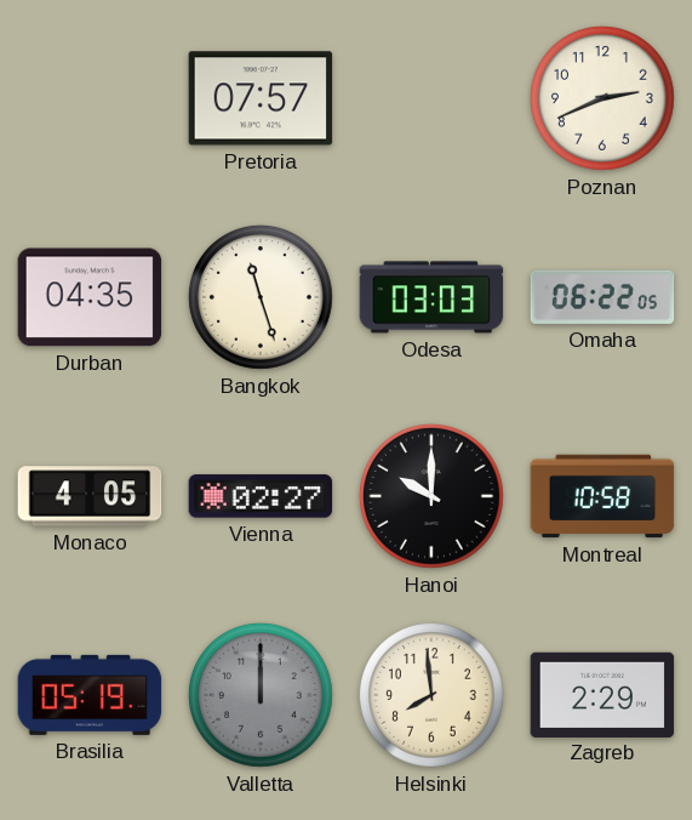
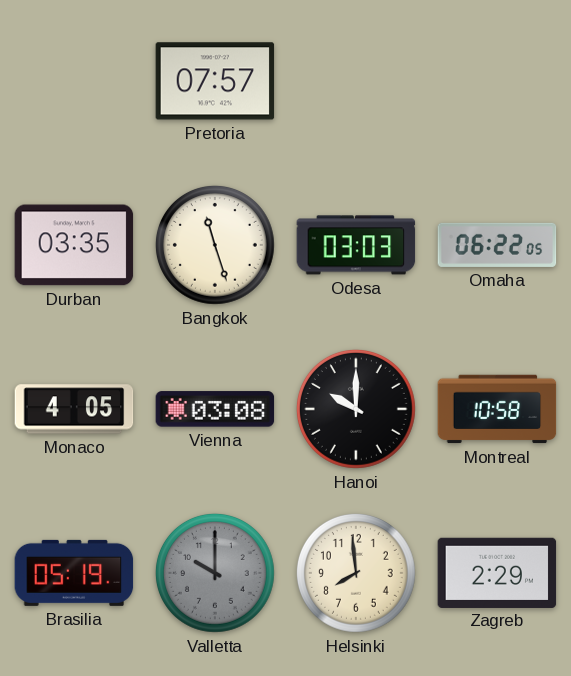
Poznan: 2:41 -> none (602, 98)
Durban: 04:35 -> 03:35 (74, 245)
Vienna: 02:27 -> 03:08 (215, 409)
Valletta: 12:00 -> 10:00 (215, 573)
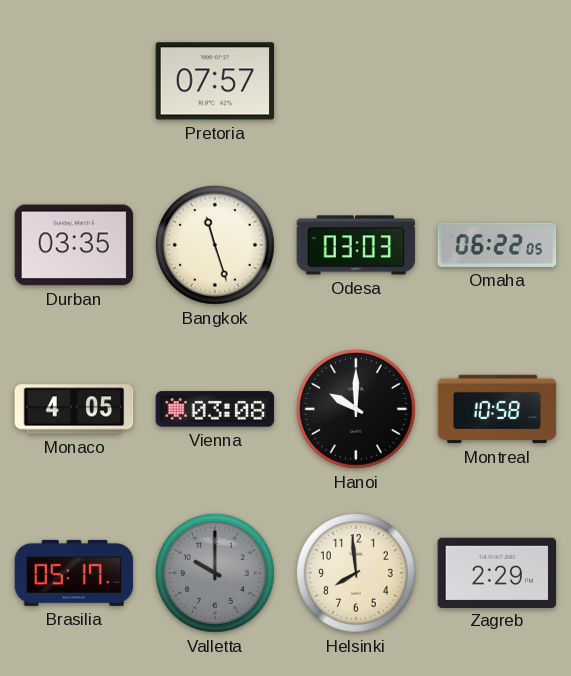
Brasilia: 05:19 -> 05:17 (74, 573)
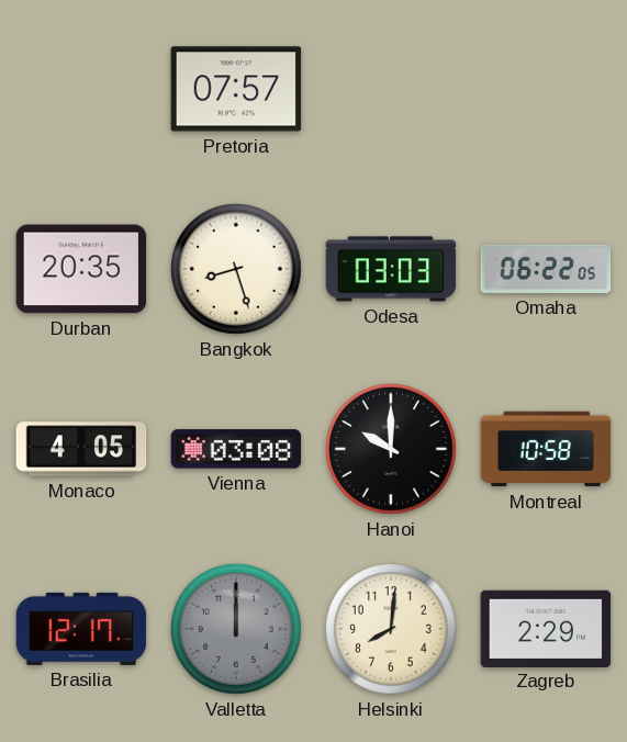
Durban: 03:35 -> 20:35 (81, 269)
Bangkok: 11:27 -> 8:27 (236, 269)
Brasilia: 05:17 -> 12:17 (81, 629)
Valletta: 10:00 -> 12:00 (236, 629)
Helsinki: 7:59 -> 8:01 (391, 629)
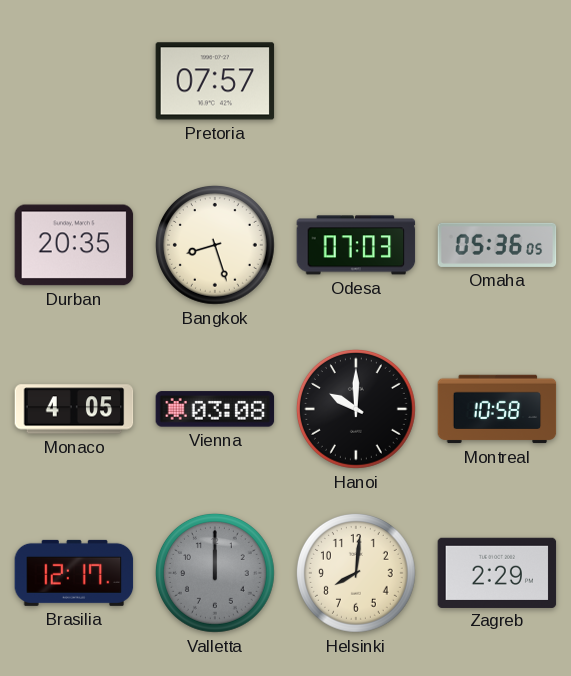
Odesa: 03:03 -> 07:03 (356, 245)
Omaha: 06:22 -> 05:36 (497, 245)
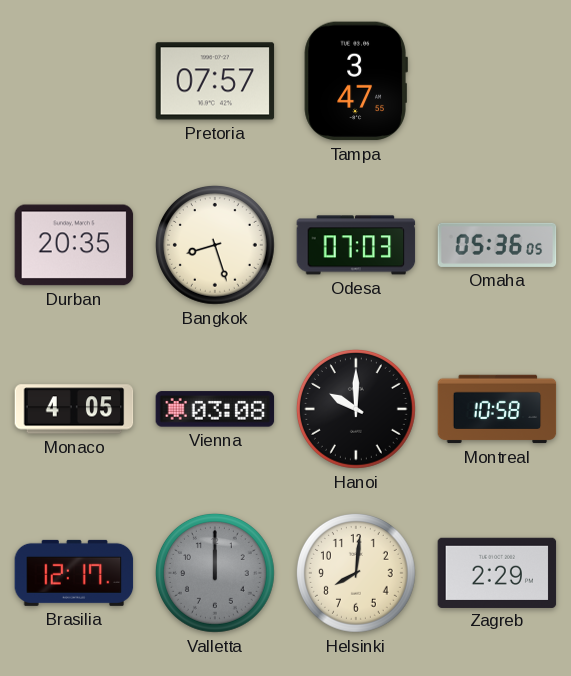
Tampa: none -> 3:47 (356, 81)
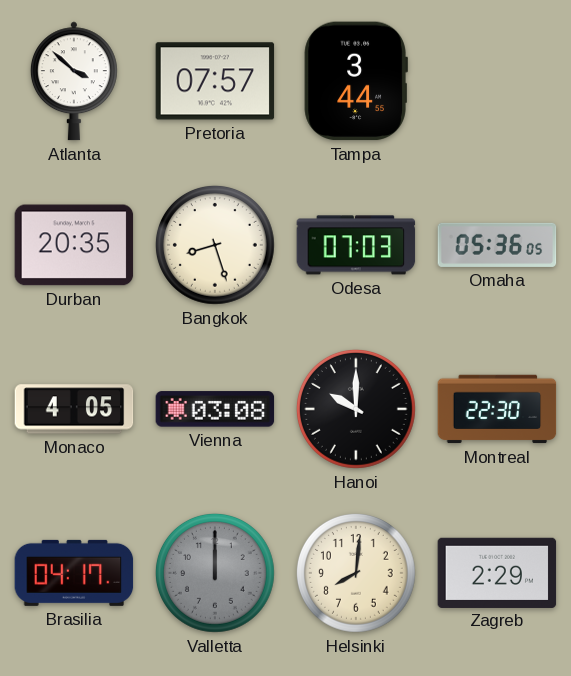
Atlanta: none -> 3:52 (74, 81)
Tampa: 3:47 -> 3:44 (356, 81)
Montreal: 10:58 -> 22:30 (497, 409)
Brasilia: 12:17 -> 04:17 (74, 573)
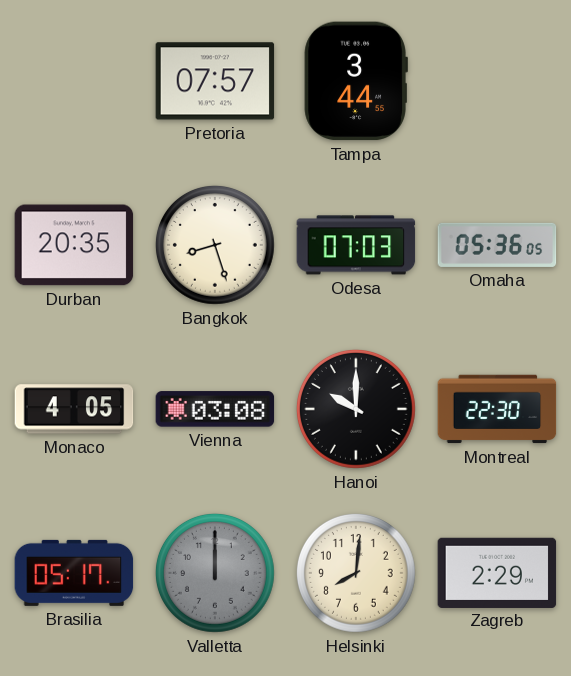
Atlanta: 3:52 -> none (74, 81)
Brasilia: 04:17 -> 05:17 (74, 573)
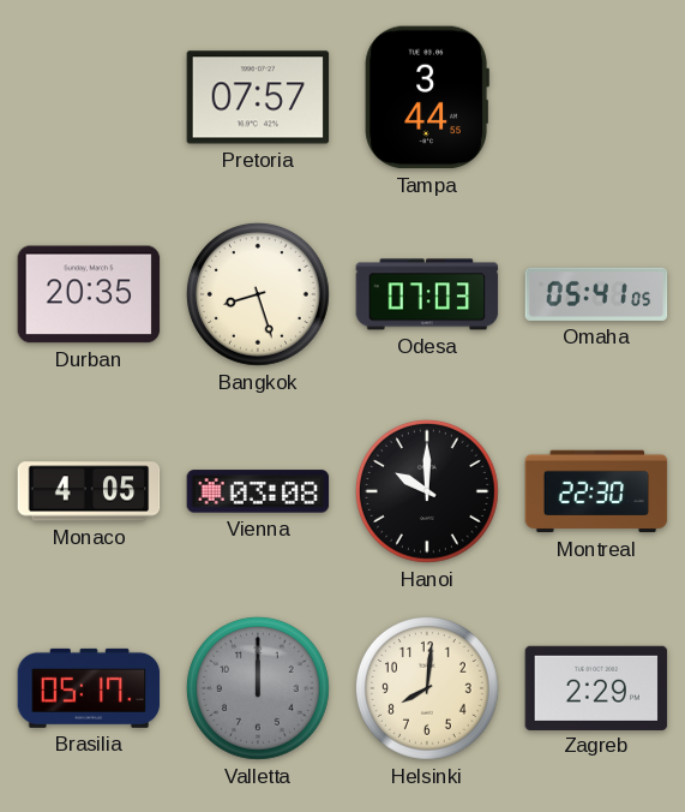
Omaha: 05:36 -> 05:41 (596, 294)
